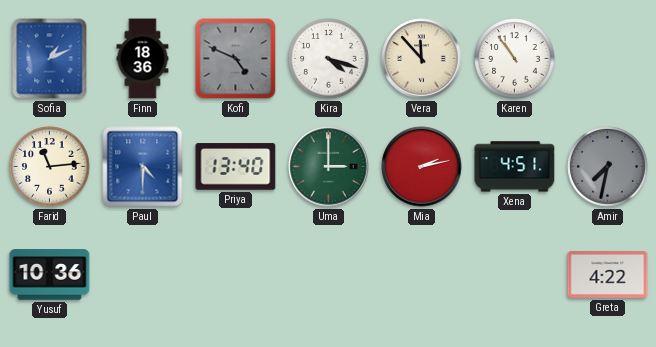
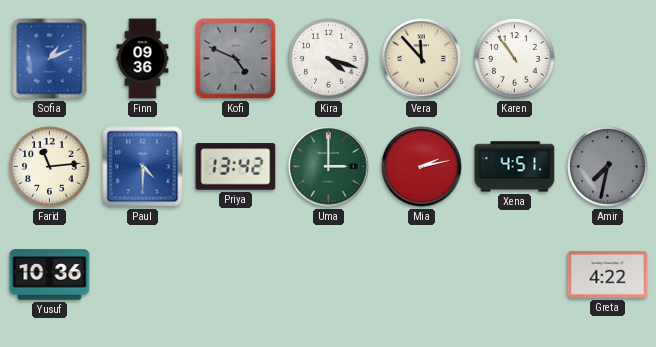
Finn: 18:36 -> 09:36 (143, 59)
Priya: 13:40 -> 13:42 (236, 167)
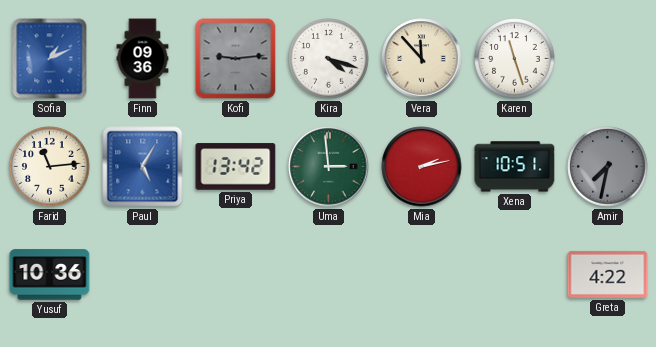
Kofi: 4:49 -> 9:14 (236, 59)
Karen: 10:54 -> 11:27 (515, 59)
Paul: 4:30 -> 5:05 (143, 167)
Uma: 3:00 -> 2:59 (329, 167)
Xena: 4:51 -> 10:51 (515, 167)
